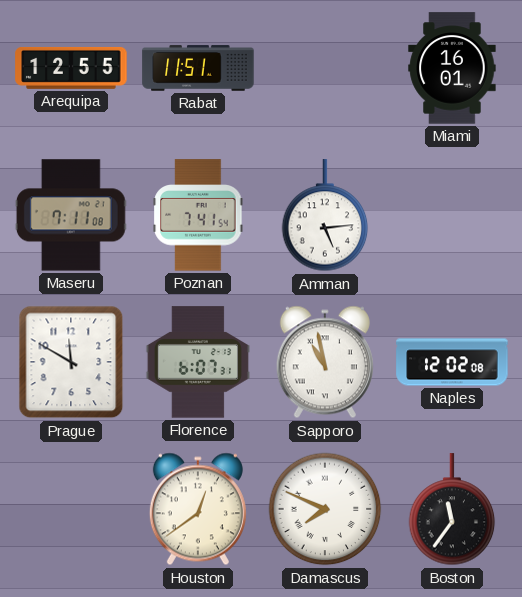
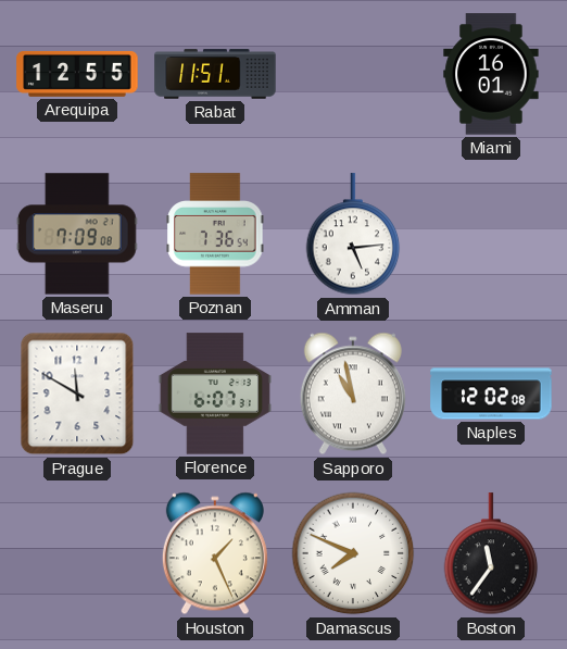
Maseru: 7:11 -> 7:09 (77, 234)
Poznan: 7:41 -> 7:36 (215, 234)
Houston: 12:39 -> 1:26 (215, 553)
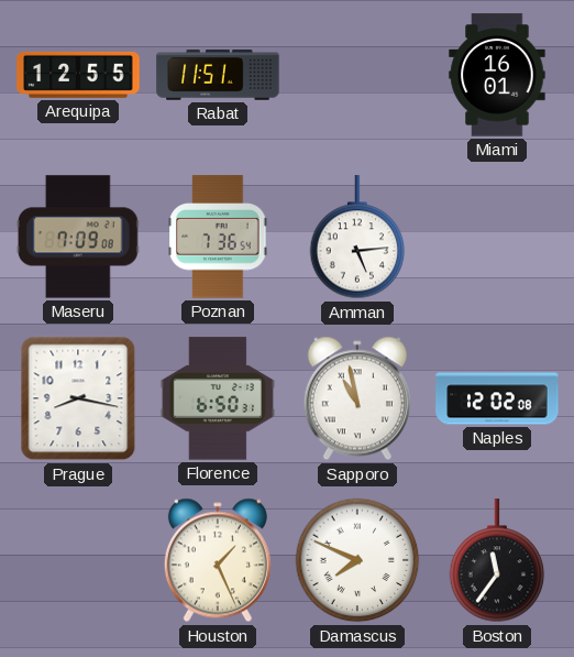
Prague: 11:50 -> 8:17 (78, 398)
Florence: 6:07 -> 6:50 (218, 398)
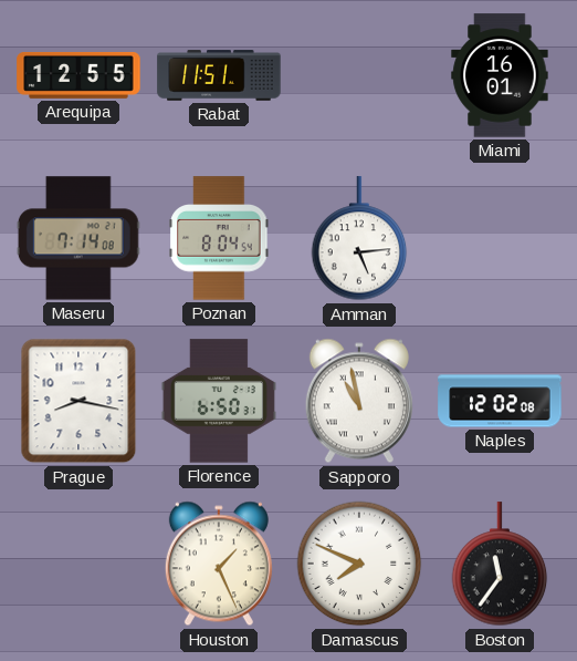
Maseru: 7:09 -> 7:14 (78, 238)
Poznan: 7:36 -> 8:04 (219, 238)
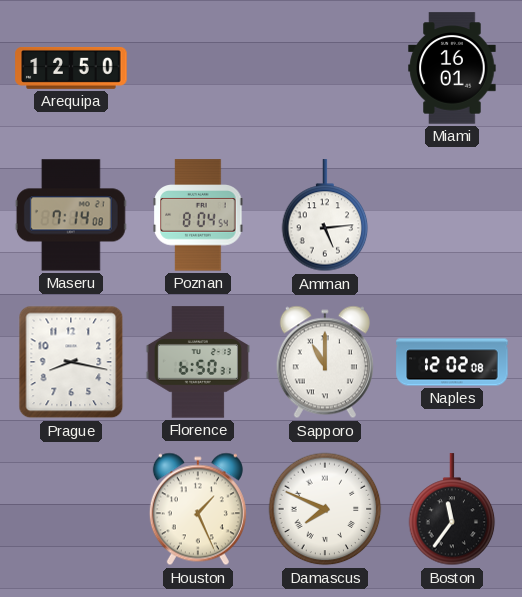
Arequipa: 12:55 -> 12:50 (71, 68)
Rabat: 11:51 -> none (219, 75)
Sapporo: 10:58 -> 11:00 (325, 362)
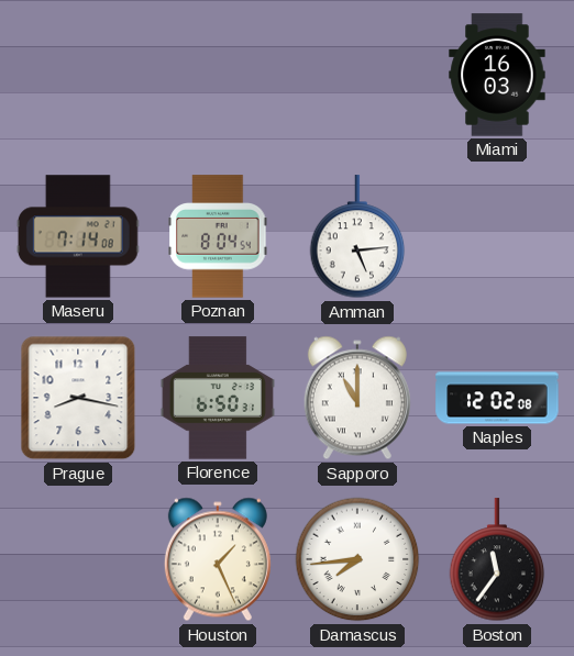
Arequipa: 12:50 -> none (71, 68)
Miami: 16:01 -> 16:03 (497, 75)
Damascus: 7:49 -> 7:44 (357, 559)
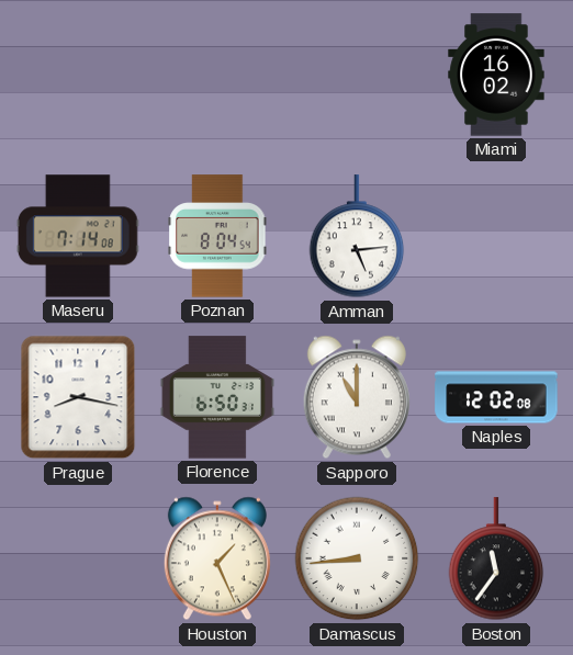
Miami: 16:03 -> 16:02 (496, 75)
Damascus: 7:44 -> 8:44 (357, 558)
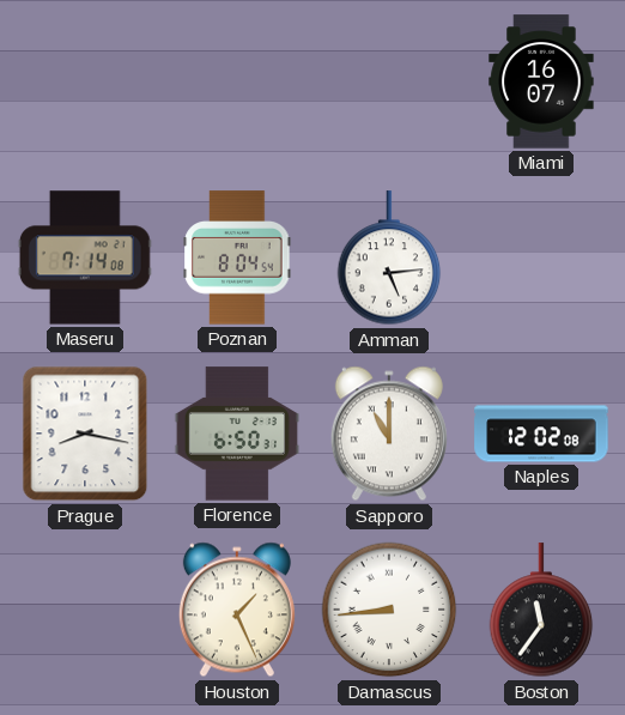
Miami: 16:02 -> 16:07 (541, 81)
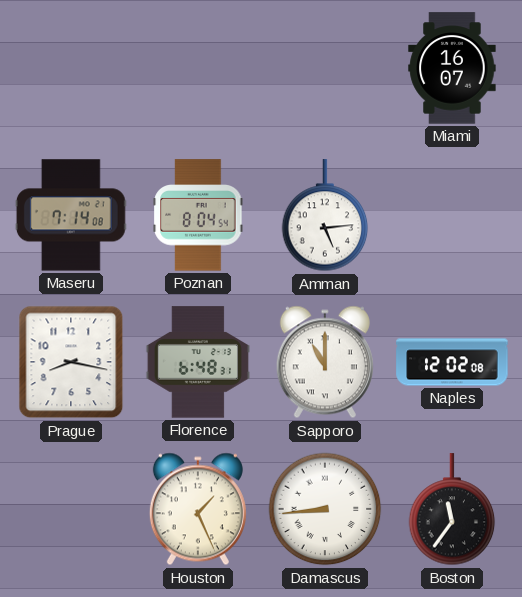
Florence: 6:50 -> 6:48 (198, 362)
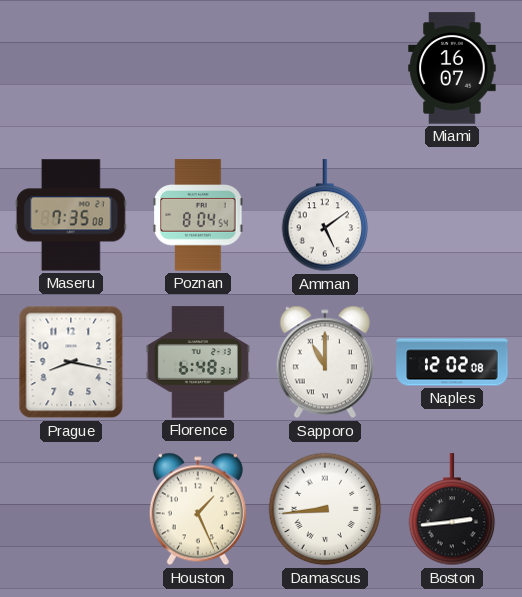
Maseru: 7:14 -> 7:35 (71, 215)
Amman: 5:14 -> 5:09 (325, 216)
Boston: 11:36 -> 2:44 (452, 510)
